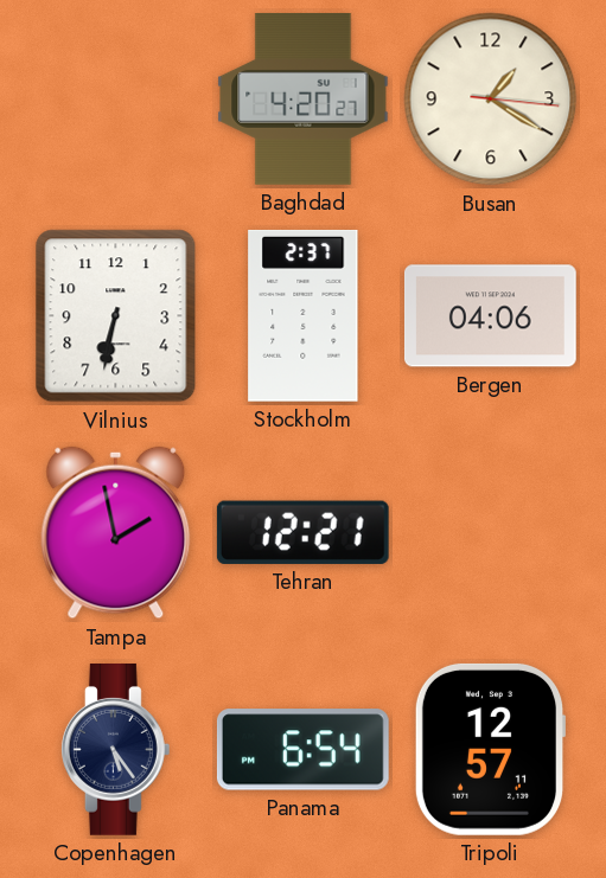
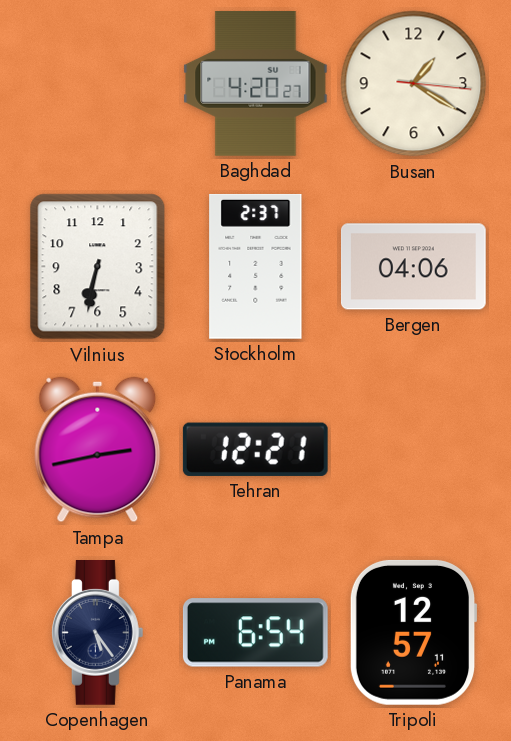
Tampa: 1:58 -> 2:43 (98, 450)
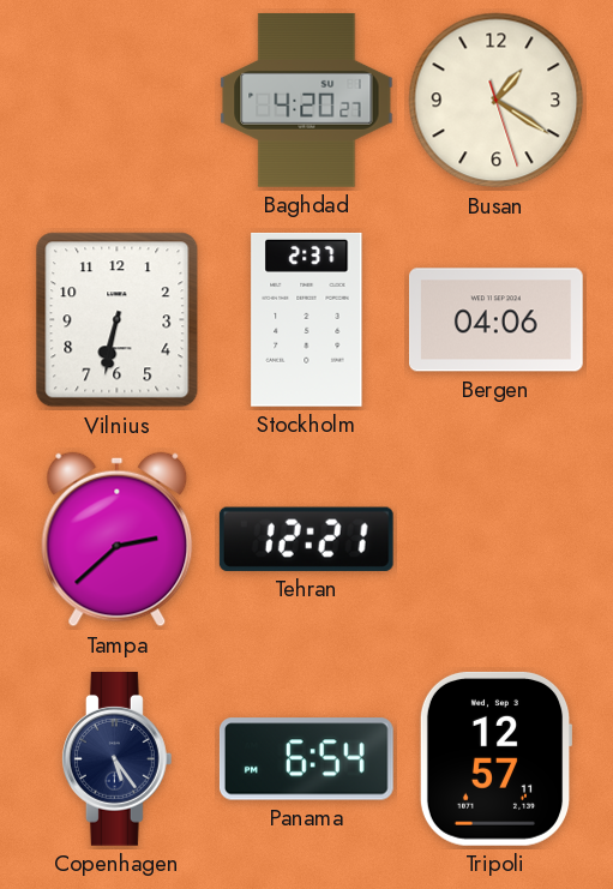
Busan: 1:20:16 -> 1:20:27 (497, 101)
Tampa: 2:43 -> 2:38 (118, 540)
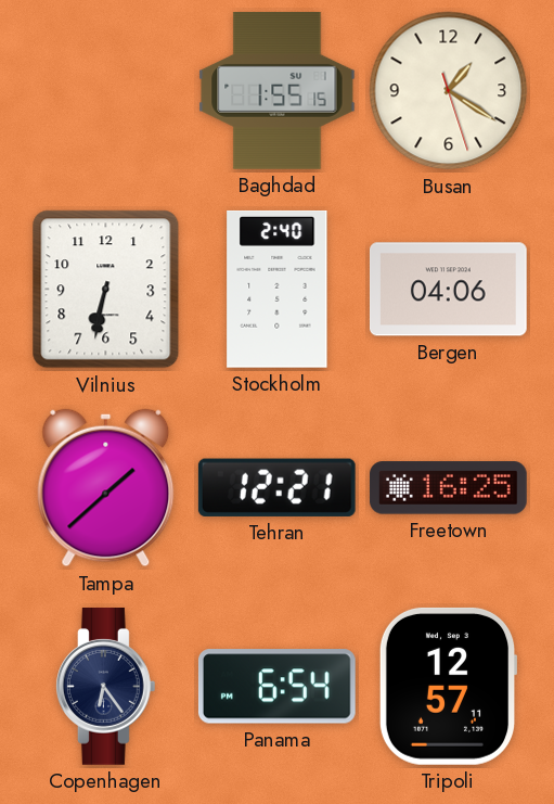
Baghdad: 4:20 -> 1:55 (278, 90)
Stockholm: 2:37 -> 2:40 (278, 289)
Tampa: 2:38 -> 1:38 (106, 488)
Freetown: none -> 16:25 (448, 488)
Copenhagen: 5:24 -> 6:24 (105, 687)
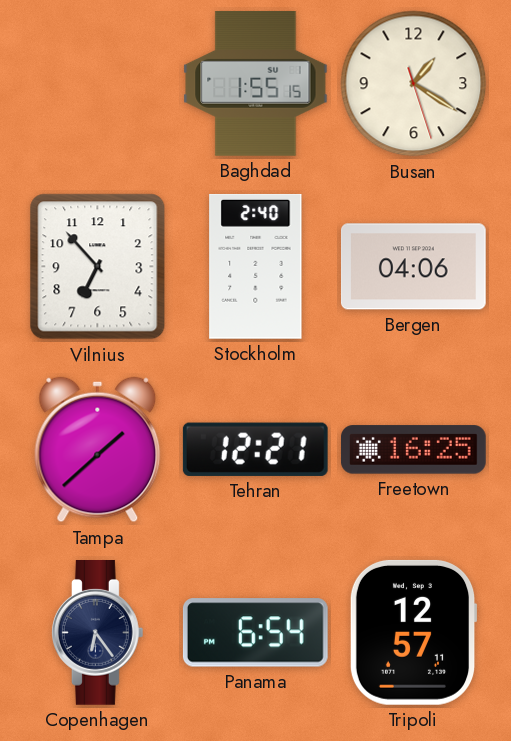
Vilnius: 6:32 -> 6:53 (98, 267)
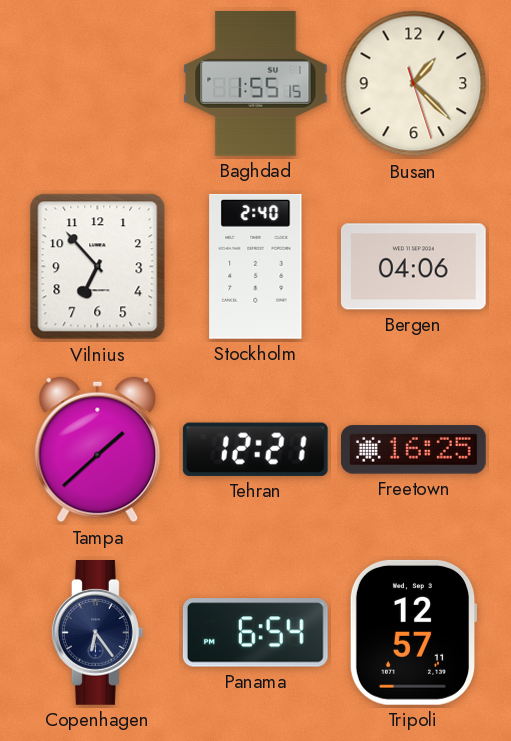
Busan: 1:20 -> 1:22 (414, 84)
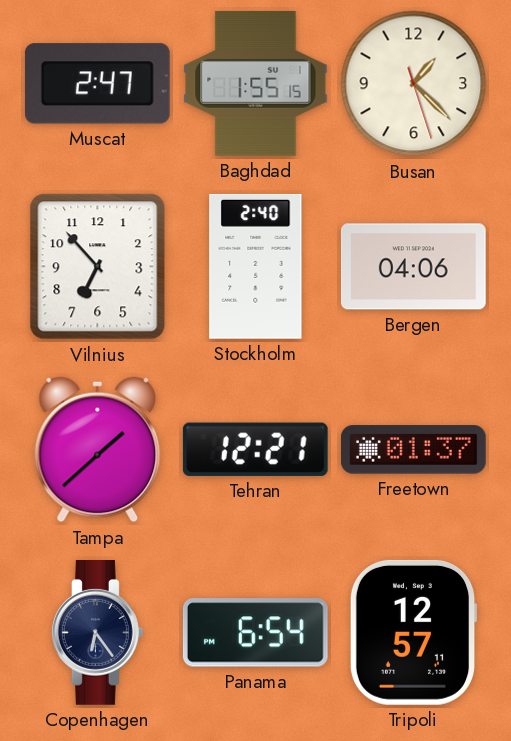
Muscat: none -> 2:47 (97, 84)
Freetown: 16:25 -> 01:37 (413, 450)
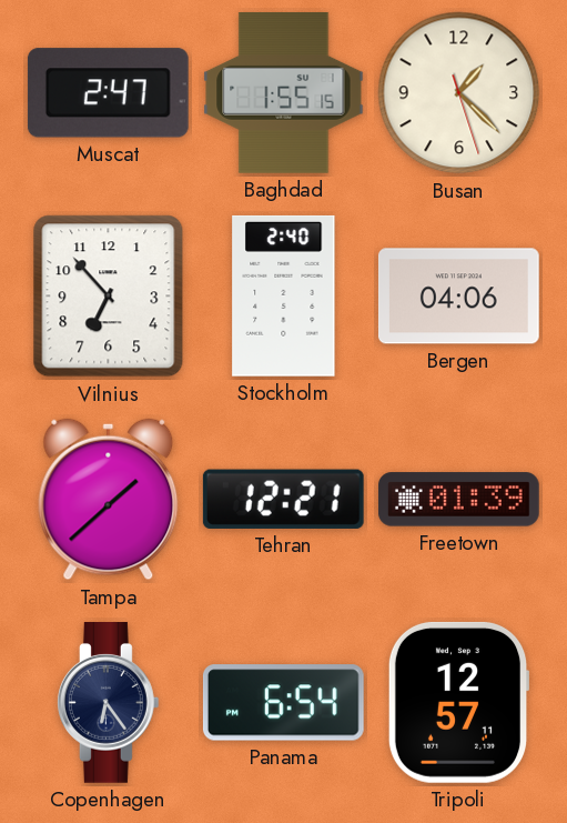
Freetown: 01:37 -> 01:39 (458, 500)
